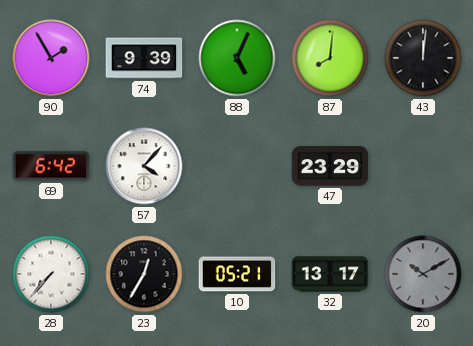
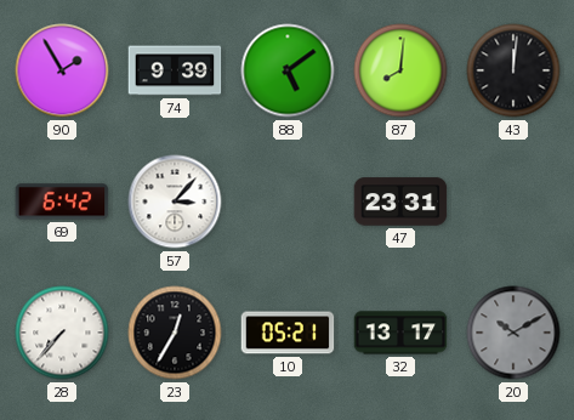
88: 5:04 -> 5:09 (288, 70)
57: 4:07 -> 3:07 (175, 202)
47: 23:29 -> 23:31 (400, 202)
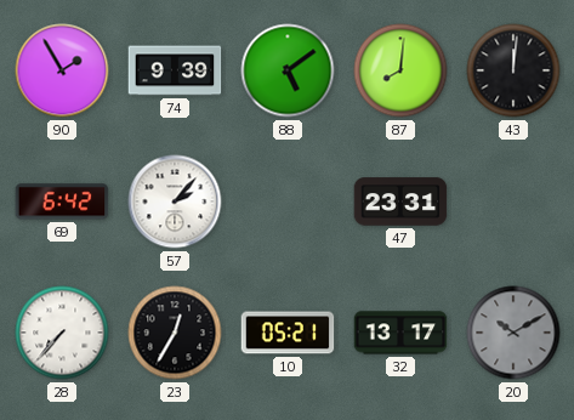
57: 3:07 -> 2:07 (175, 202)
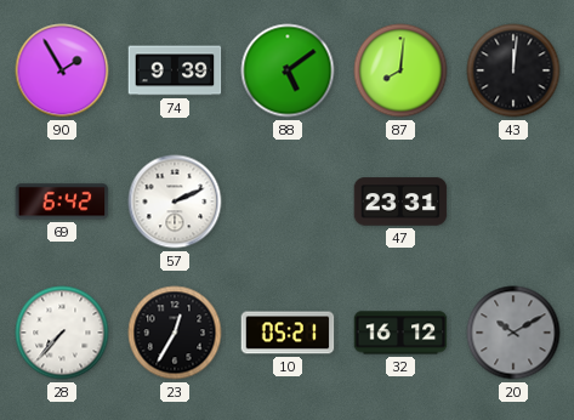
57: 2:07 -> 2:11 (175, 202)
32: 13:17 -> 16:12 (400, 333)
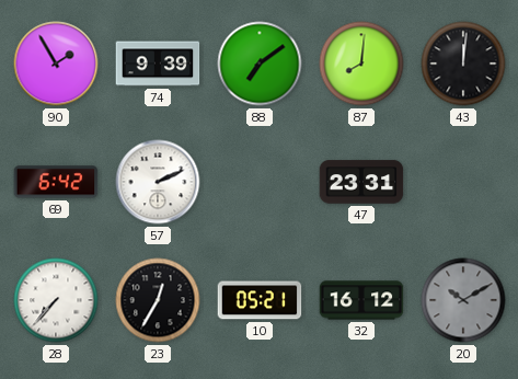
88: 5:09 -> 7:09 (260, 64)
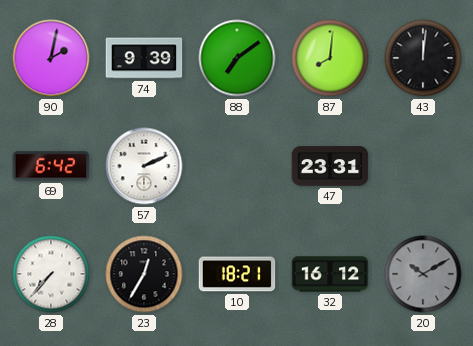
90: 1:55 -> 2:02 (51, 58)
10: 05:21 -> 18:21 (237, 274)
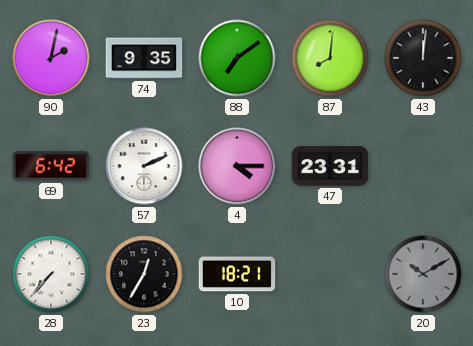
74: 9:39 -> 9:35 (144, 58)
4: none -> 4:15 (237, 166)
32: 16:12 -> none (330, 274)
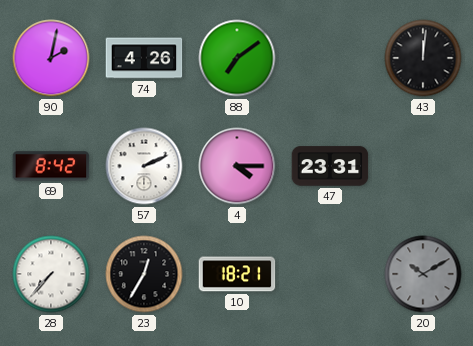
74: 9:35 -> 4:26 (144, 58)
87: 8:01 -> none (330, 58)
69: 6:42 -> 8:42 (51, 166)
